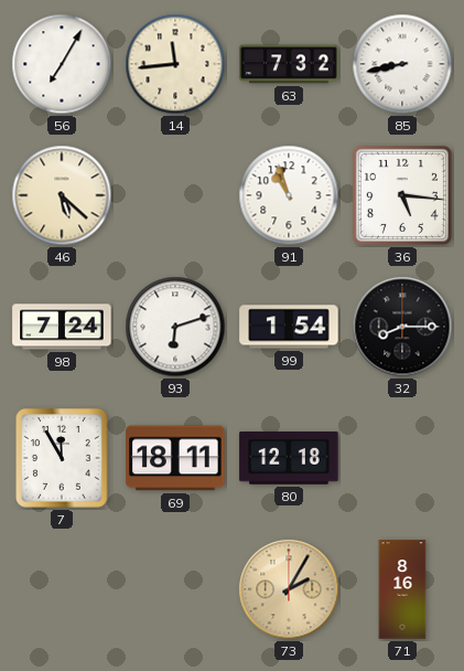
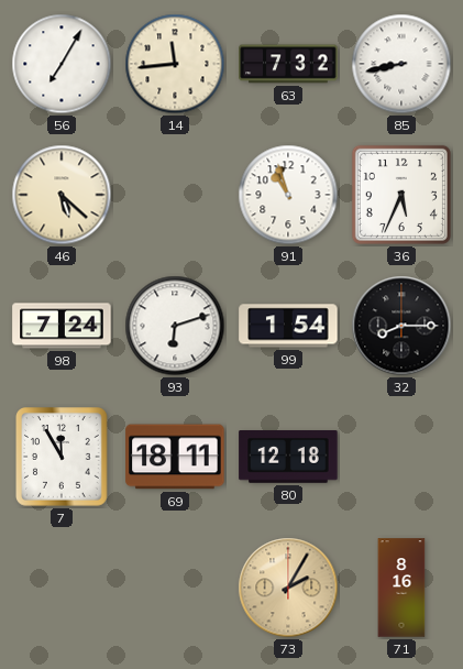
36: 5:16 -> 5:34 (401, 195)
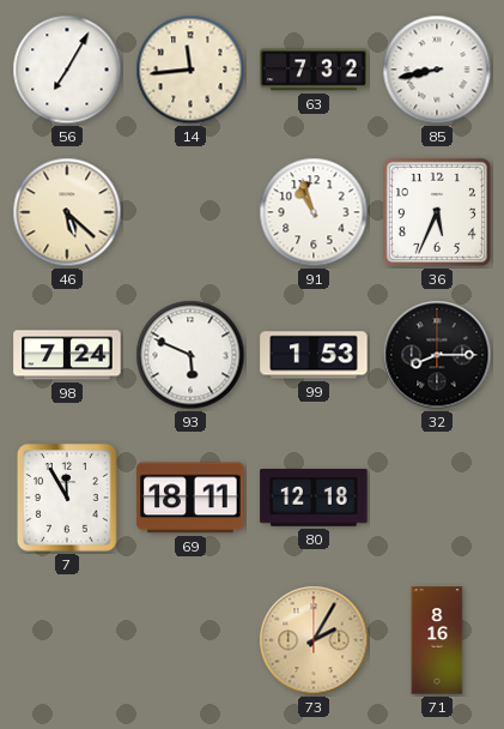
93: 6:12 -> 5:49 (190, 355)
99: 1:54 -> 1:53 (314, 355)
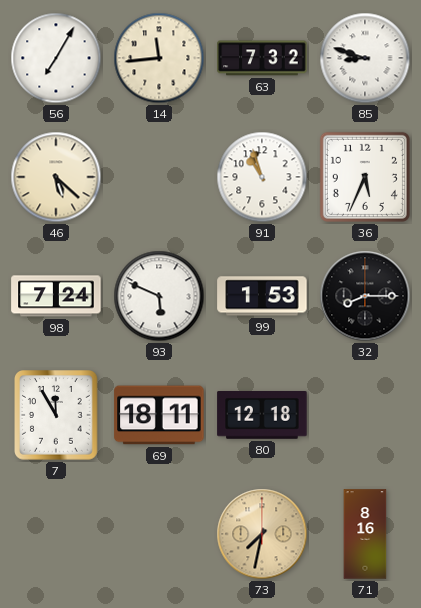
85: 8:43 -> 8:48 (365, 58)
73: 2:05 -> 7:32 (262, 534)
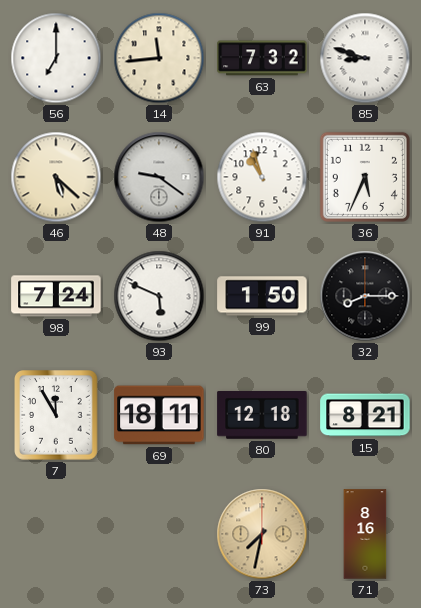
56: 7:05 -> 7:00 (56, 58)
48: none -> 9:21 (159, 177)
99: 1:53 -> 1:50 (262, 296)
15: none -> 8:21 (365, 415)
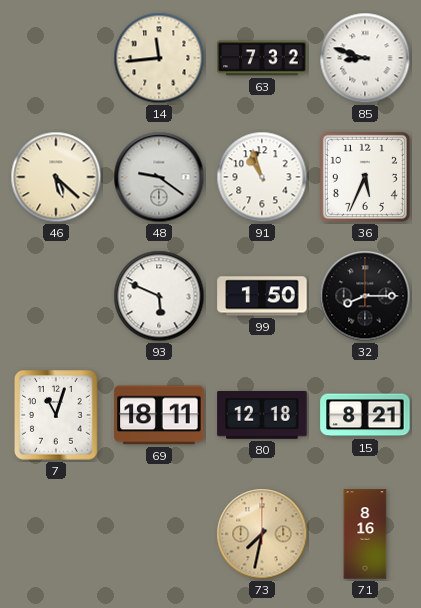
56: 7:00 -> none (56, 58)
98: 7:24 -> none (56, 296)
7: 11:55 -> 11:03 (57, 416)
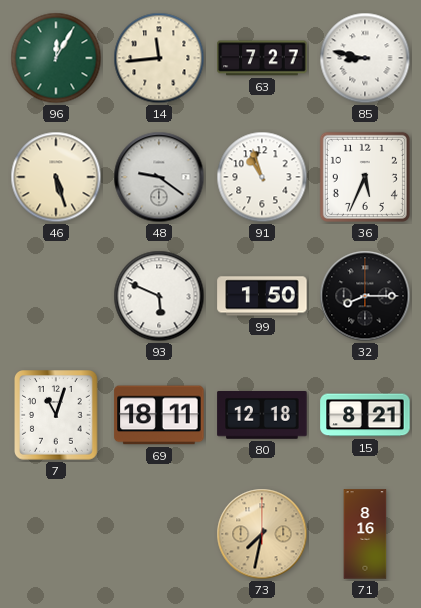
96: none -> 12:05 (56, 58)
63: 7:32 -> 7:27 (262, 58)
85: 8:48 -> 8:47 (365, 58)
46: 5:22 -> 5:27 (56, 177)
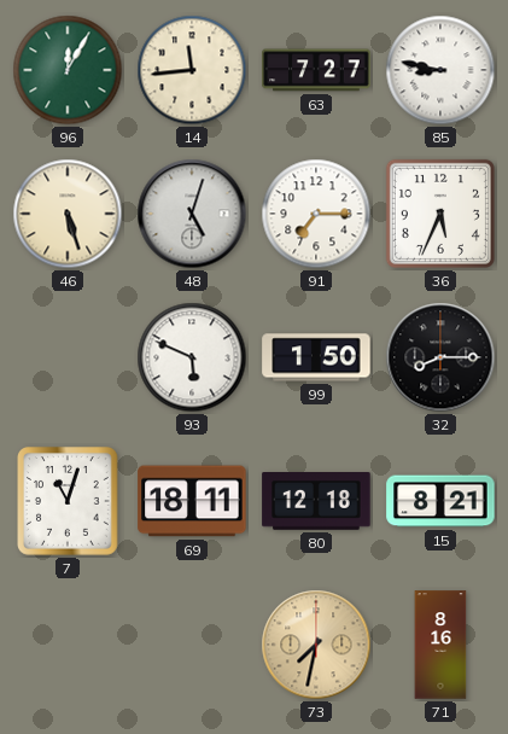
48: 9:21 -> 5:03 (192, 214)
91: 10:57 -> 7:15 (316, 214)
